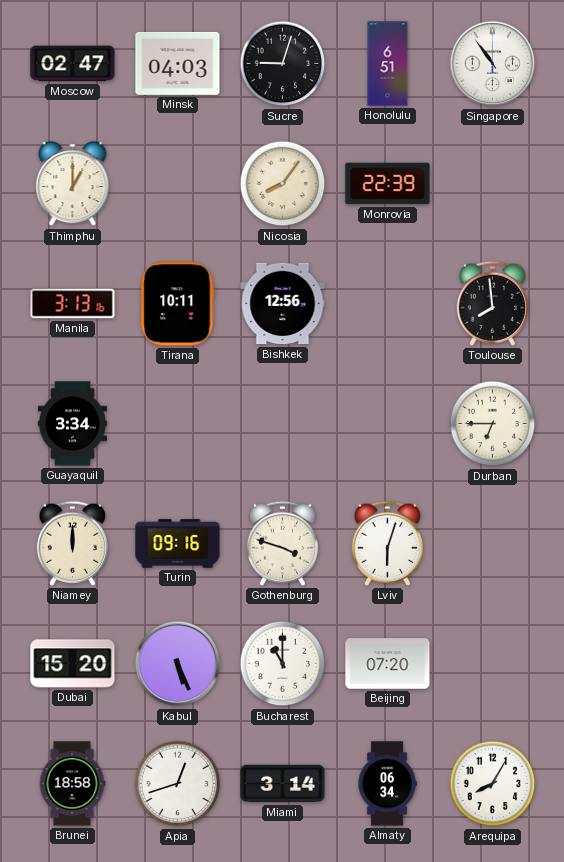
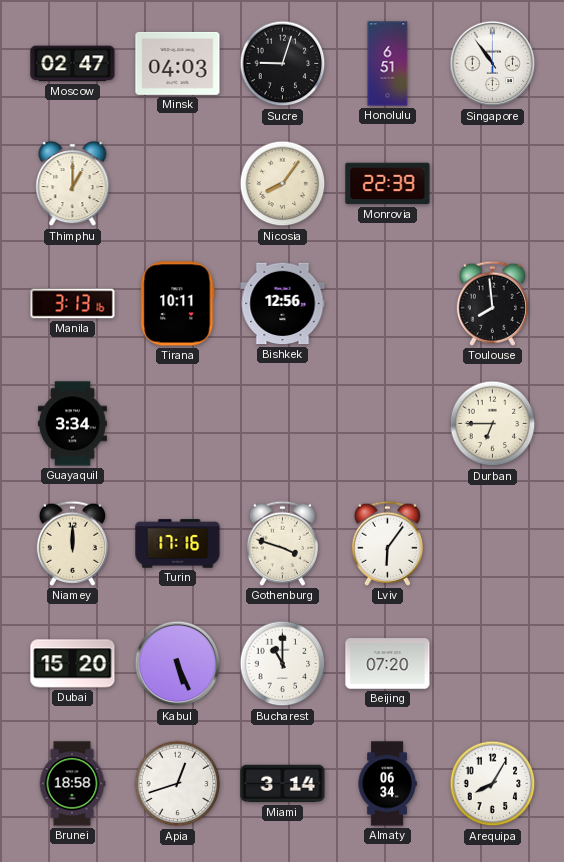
Turin: 09:16 -> 17:16 (178, 544)
Lviv: 6:03 -> 6:06 (387, 543)
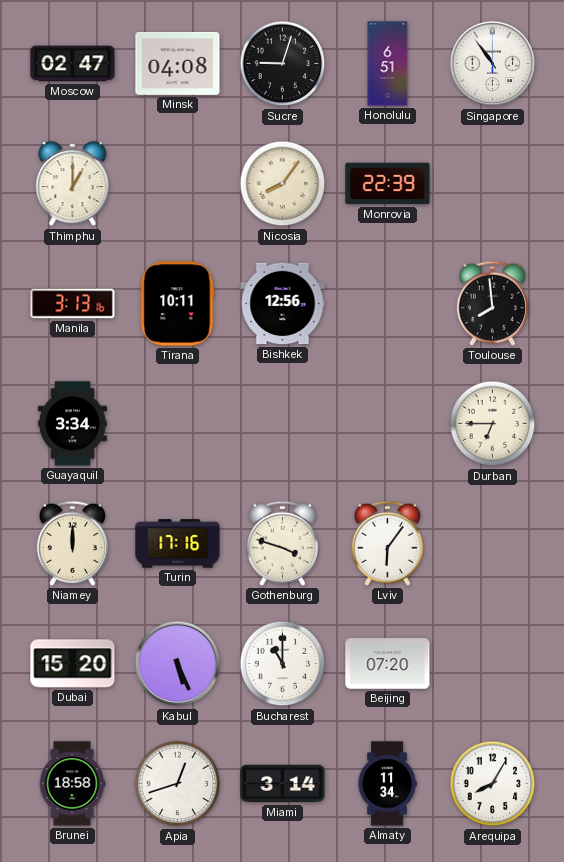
Minsk: 04:03 -> 04:08 (178, 63)
Almaty: 06:34 -> 11:34 (387, 784)
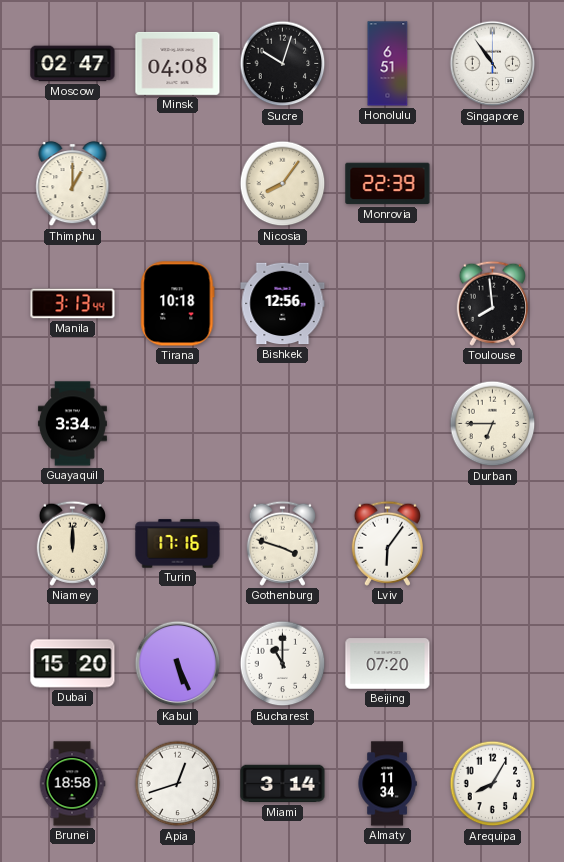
Sucre: 9:03 -> 10:03 (283, 64)
Manila: 3:13:16 -> 3:13:44 (73, 304)
Tirana: 10:11 -> 10:18 (178, 304)
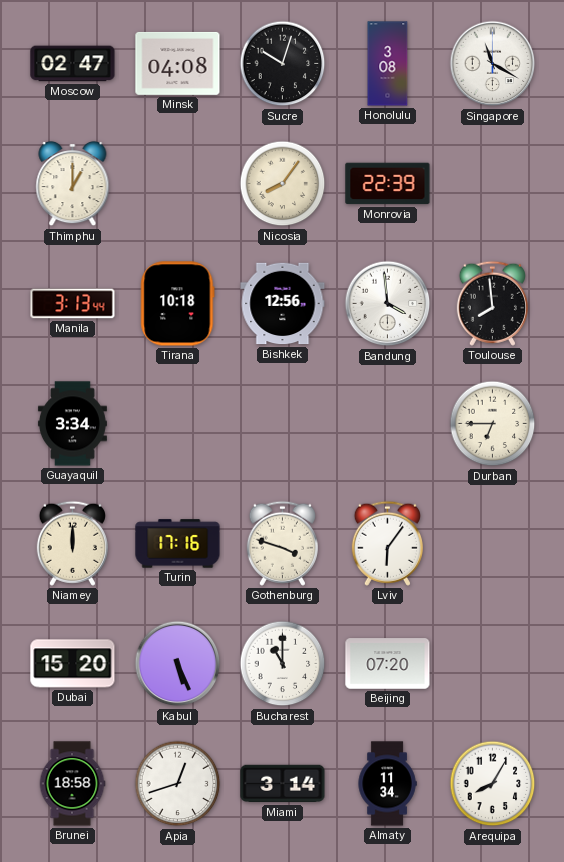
Honolulu: 6:51 -> 3:08 (388, 64)
Singapore: 10:54 -> 11:20 (493, 64)
Bandung: none -> 3:59 (388, 304)
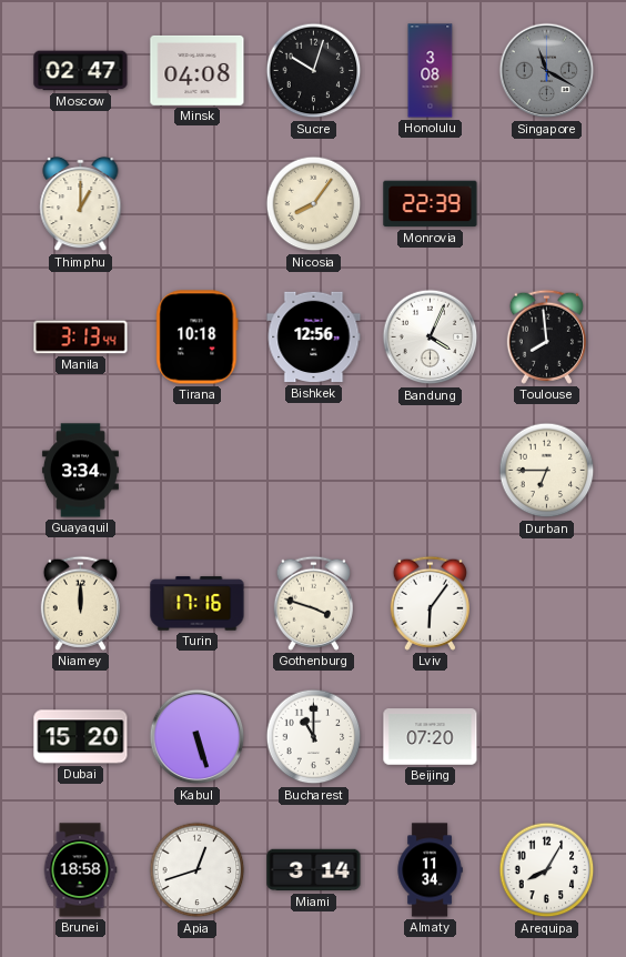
Singapore dial: white -> grey (547, 71)
Bandung: 3:59 -> 4:04 (431, 338)
Kabul: 5:26 -> 5:27 (198, 737)
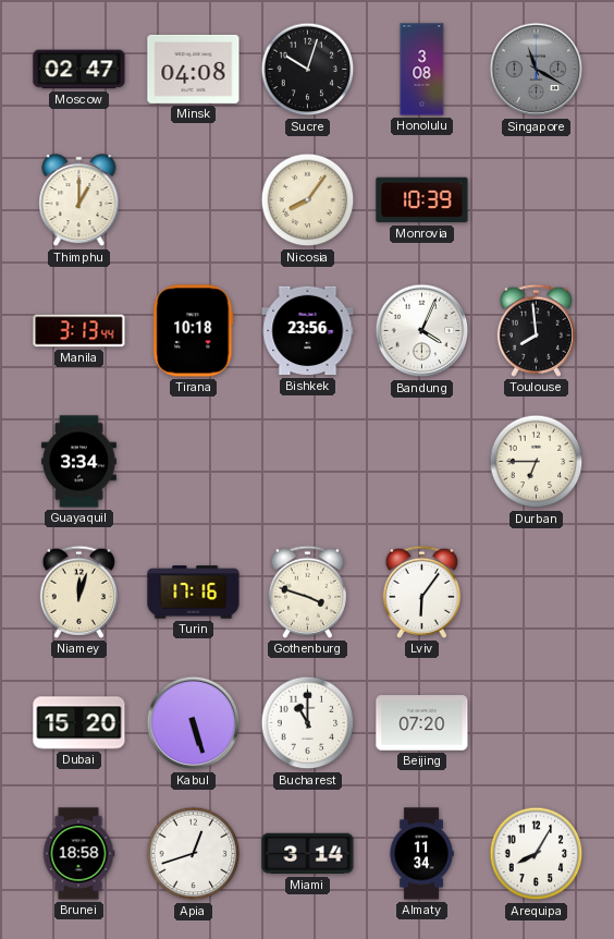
Monrovia: 22:39 -> 10:39 (422, 200)
Bishkek: 12:56 -> 23:56 (308, 331)
Niamey: 12:00 -> 12:03 (78, 592)
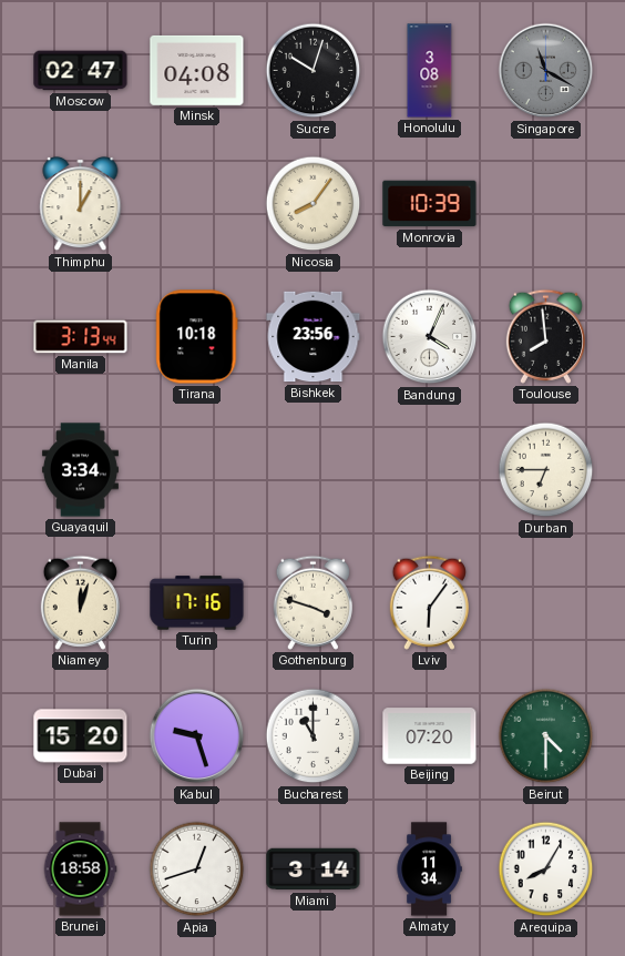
Kabul: 5:27 -> 9:27 (197, 736)
Beirut: none -> 4:30 (546, 736)
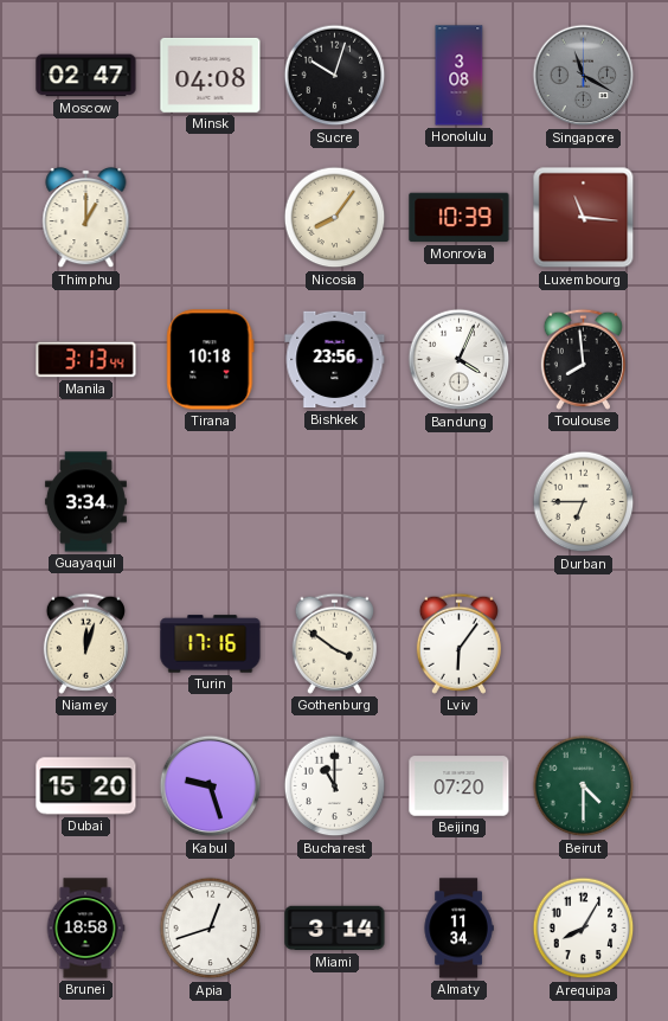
Luxembourg: none -> 11:16 (584, 218)
Gothenburg: 3:48 -> 3:51 (334, 643)
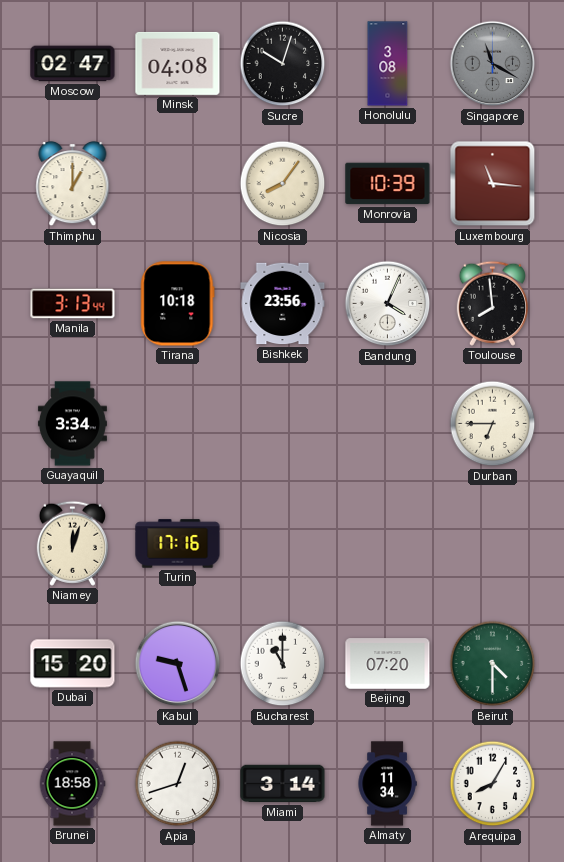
Gothenburg: 3:51 -> none (334, 643)
Lviv: 6:06 -> none (458, 643)
